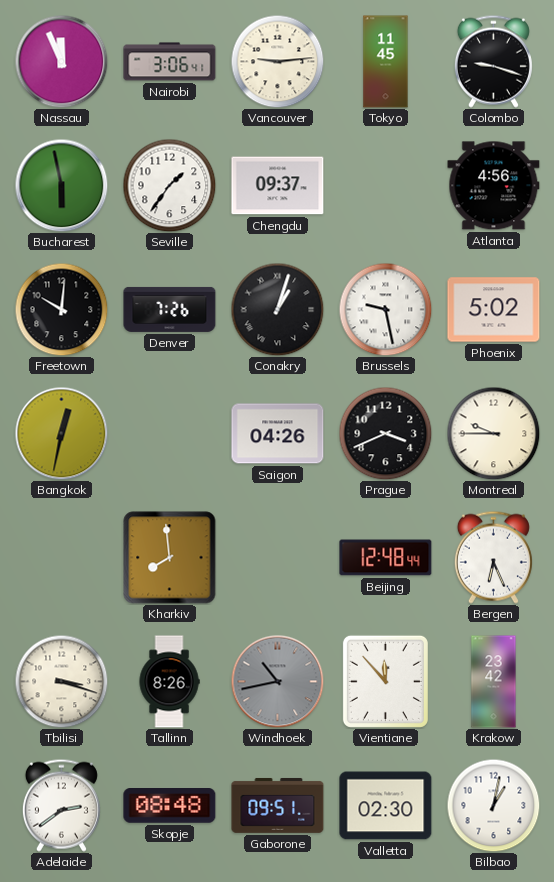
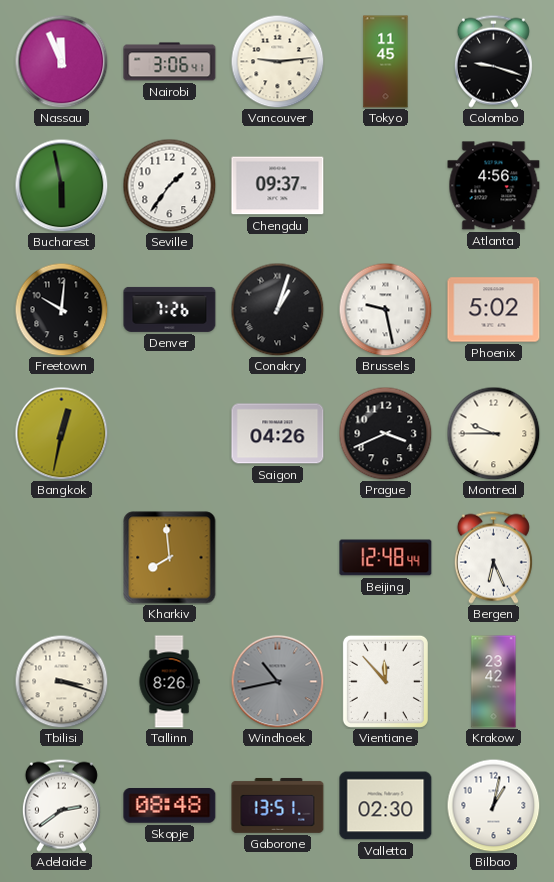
Gaborone: 09:51 -> 13:51 (278, 805)
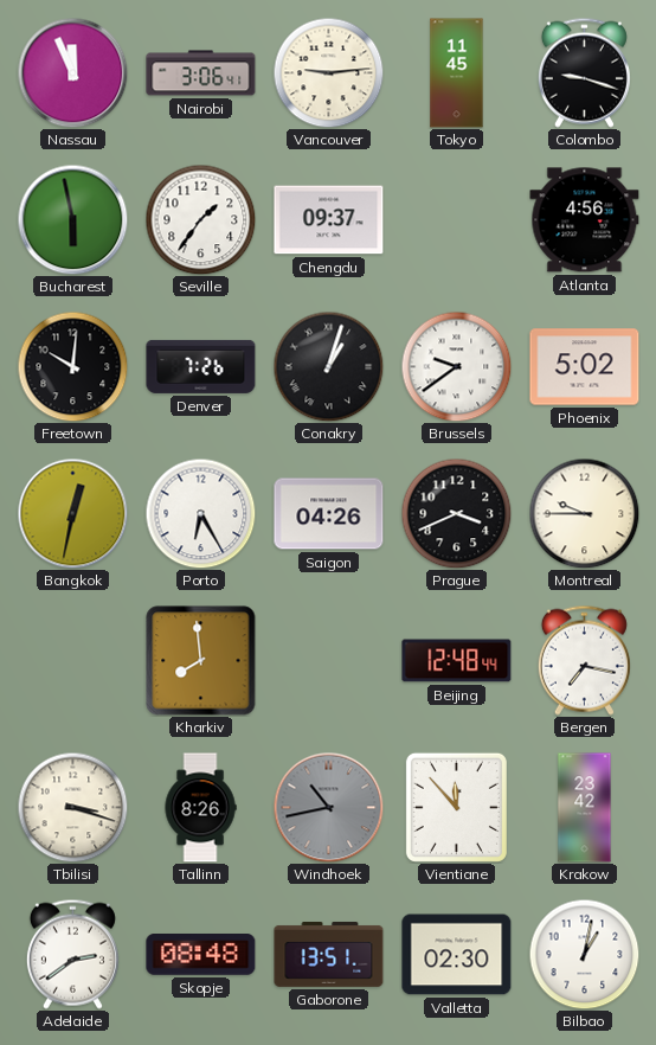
Brussels: 9:28 -> 9:39 (456, 366)
Porto: none -> 6:25 (200, 513)
Bergen: 6:26 -> 7:17 (584, 660)
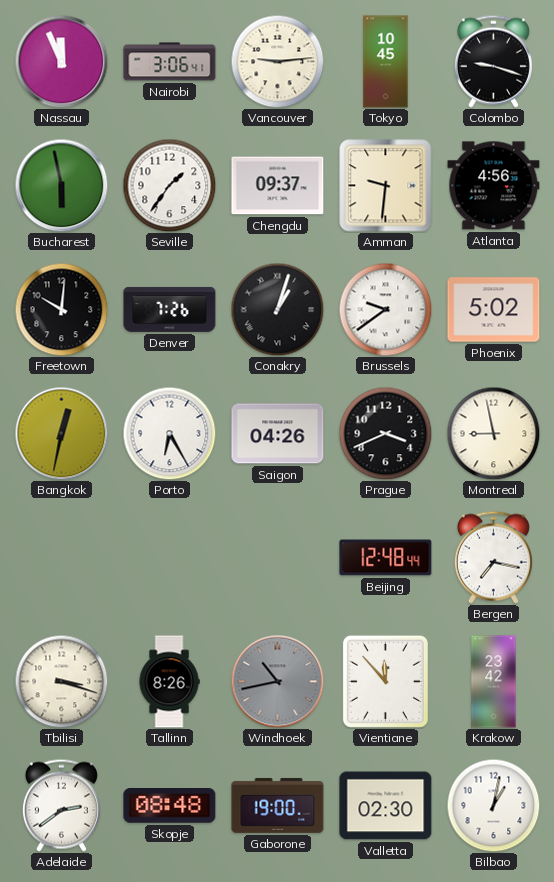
Tokyo: 11:45 -> 10:45 (386, 62)
Amman: none -> 9:31 (386, 186)
Montreal: 9:45 -> 8:58 (493, 433)
Kharkiv: 7:59 -> none (201, 661)
Gaborone: 13:51 -> 19:00 (278, 805)
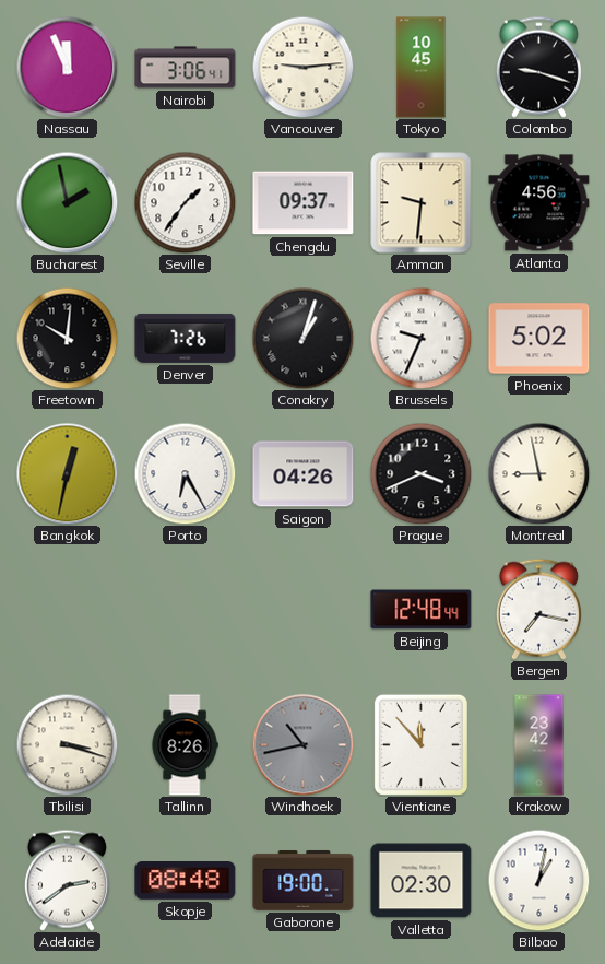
Bucharest: 5:58 -> 1:58 (67, 202)
Brussels: 9:39 -> 9:34 (420, 338)
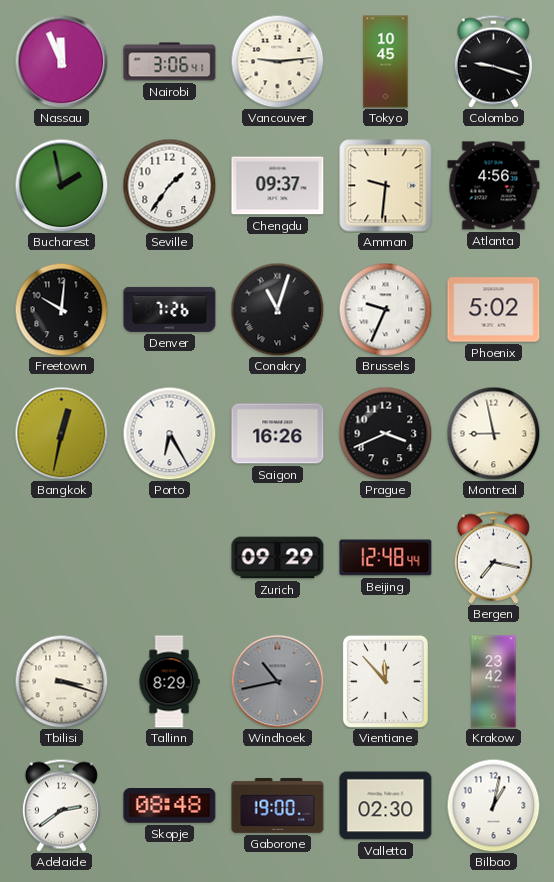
Conakry: 1:03 -> 11:03 (277, 309)
Saigon: 04:26 -> 16:26 (278, 434)
Zurich: none -> 09:29 (278, 558)
Tallinn: 8:26 -> 8:29 (169, 682)
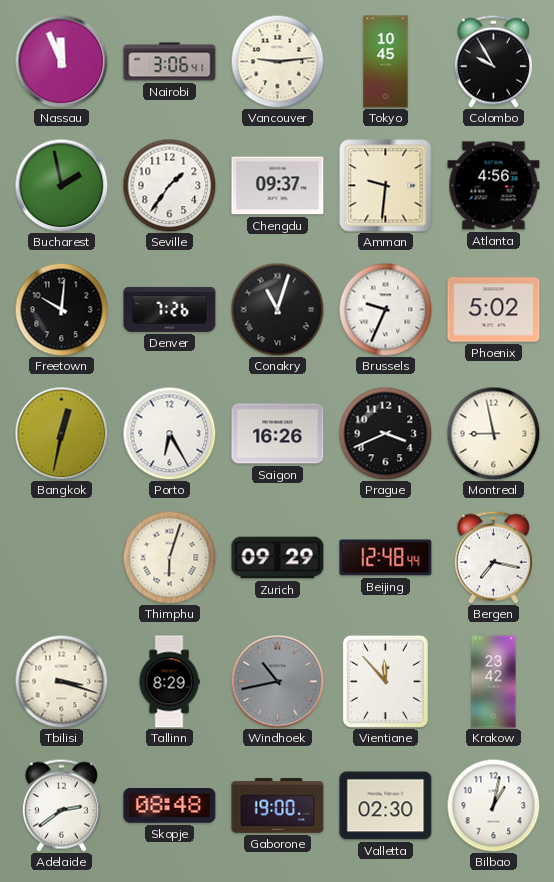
Colombo: 9:18 -> 9:55 (493, 61)
Thimphu: none -> 6:03 (169, 557)
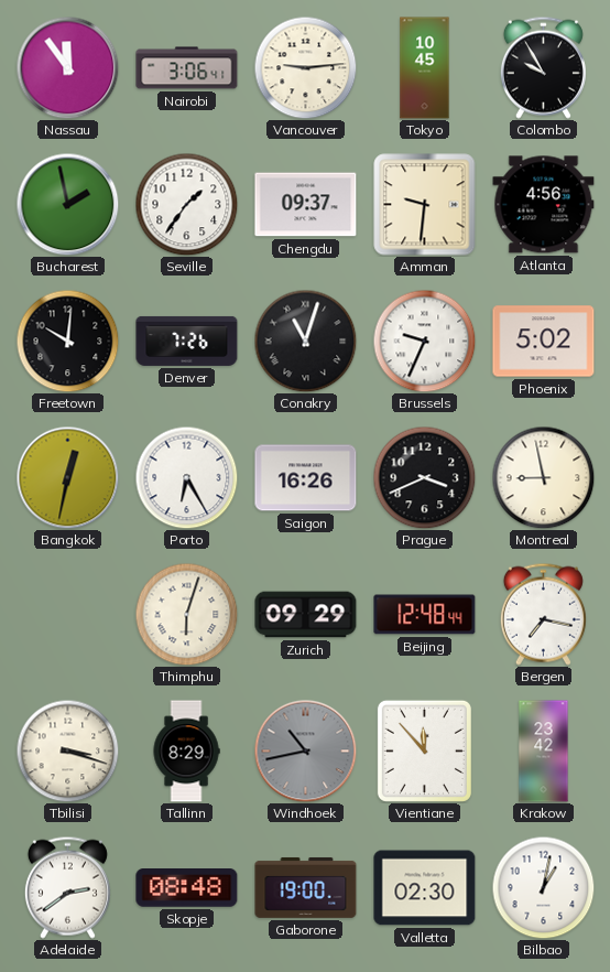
Nassau: 11:56 -> 11:54 (67, 67)
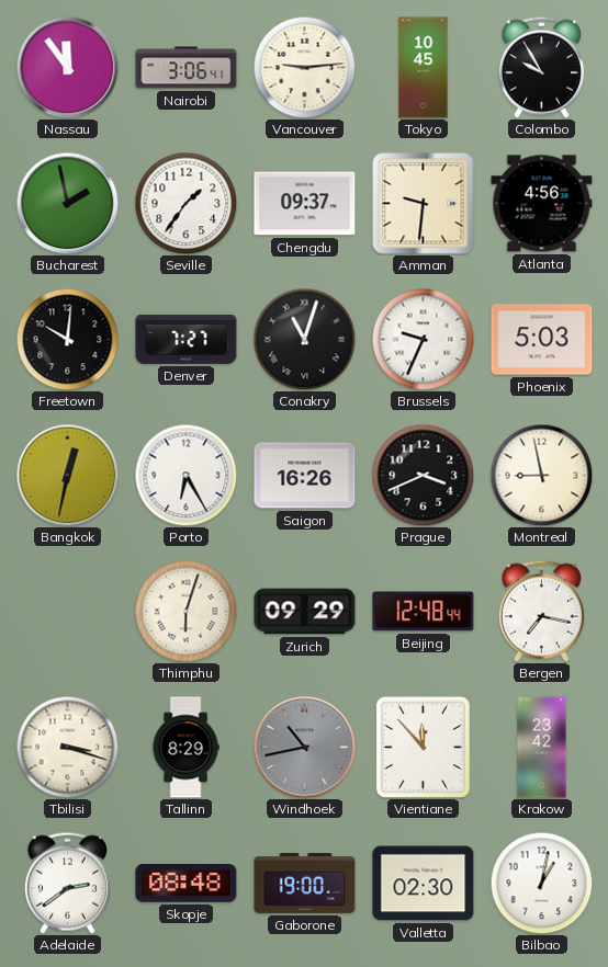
Denver: 7:26 -> 7:27 (187, 339)
Phoenix: 5:02 -> 5:03 (542, 340)
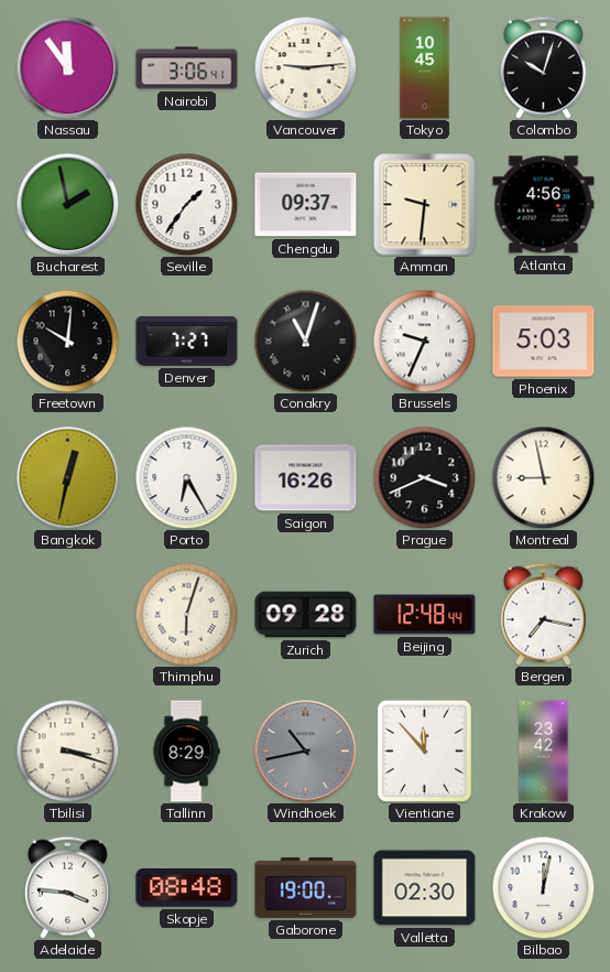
Colombo: 9:55 -> 10:03 (543, 67)
Zurich: 09:29 -> 09:28 (306, 615)
Adelaide: 2:39 -> 3:46 (67, 887)
Bilbao: 1:02 -> 12:02 (543, 887)
